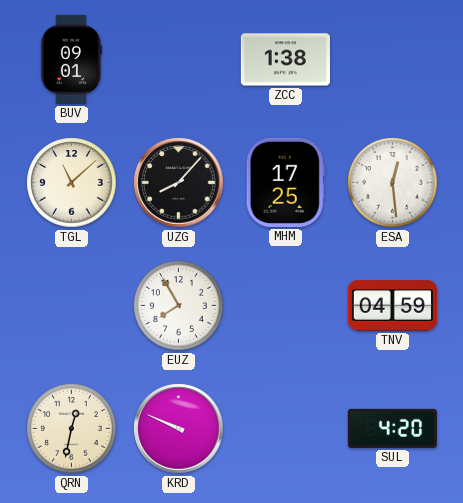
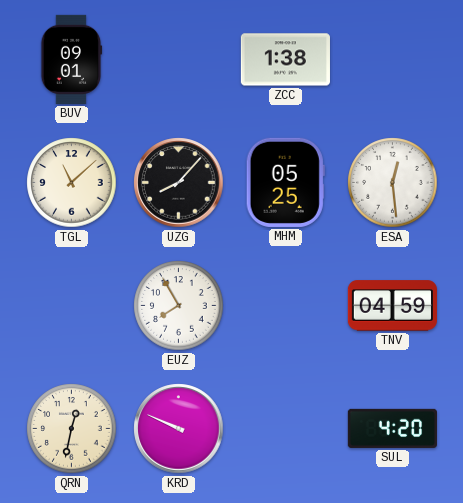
MHM: 17:25 -> 05:25 (285, 182)
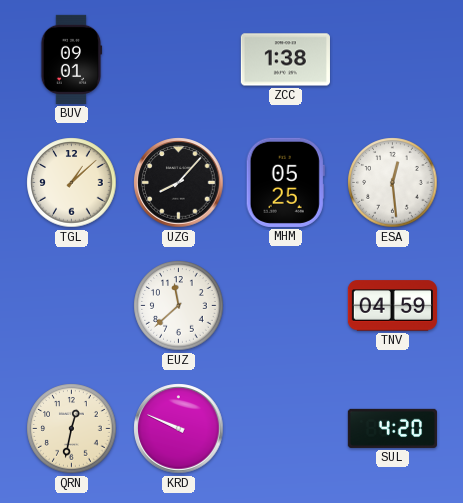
TGL: 11:08 -> 1:08 (72, 183)
EUZ: 7:55 -> 11:38 (179, 306)
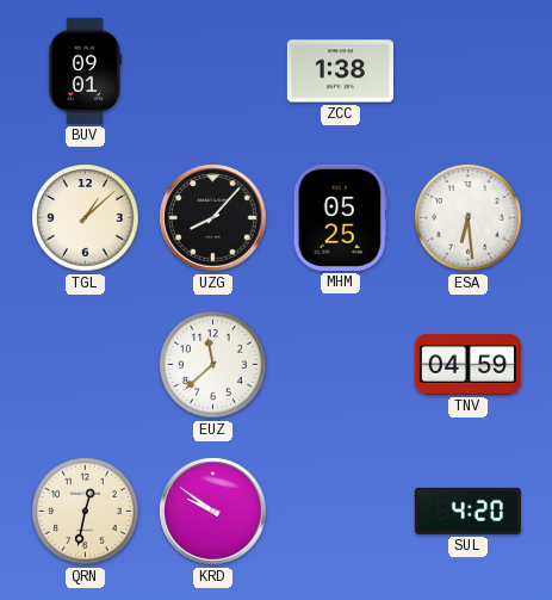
ESA: 12:29 -> 6:29 (469, 218)
KRD: 9:49 -> 9:51 (213, 512)
